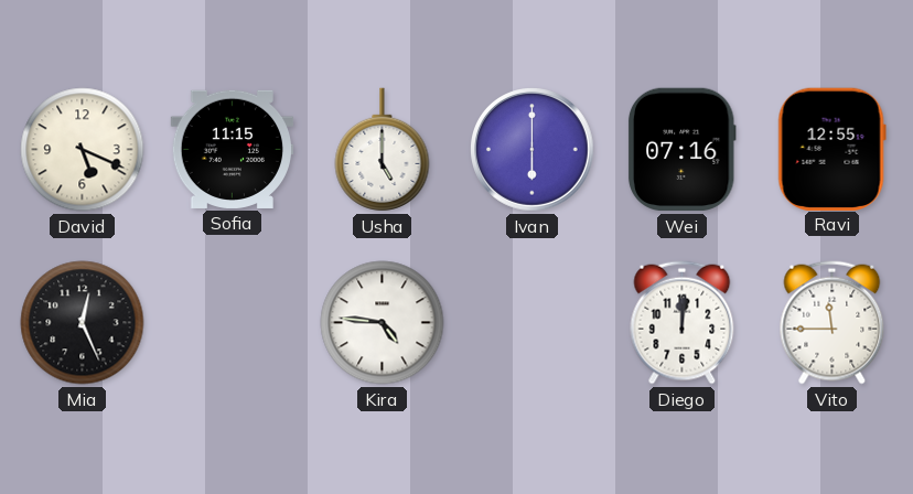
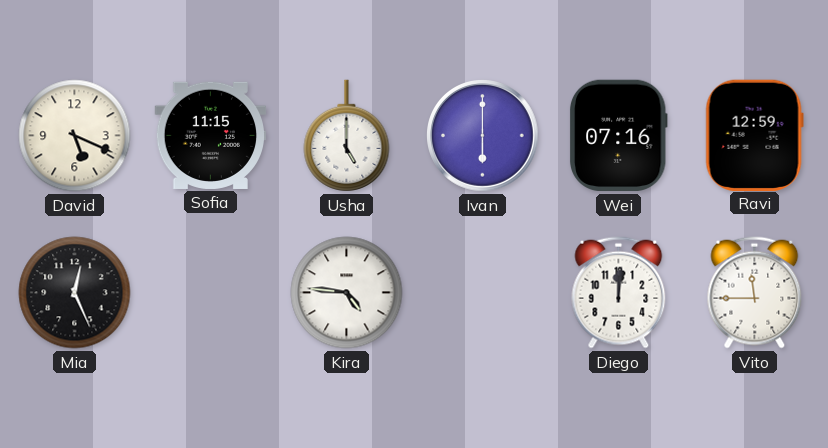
Ravi: 12:55 -> 12:59 (754, 135)
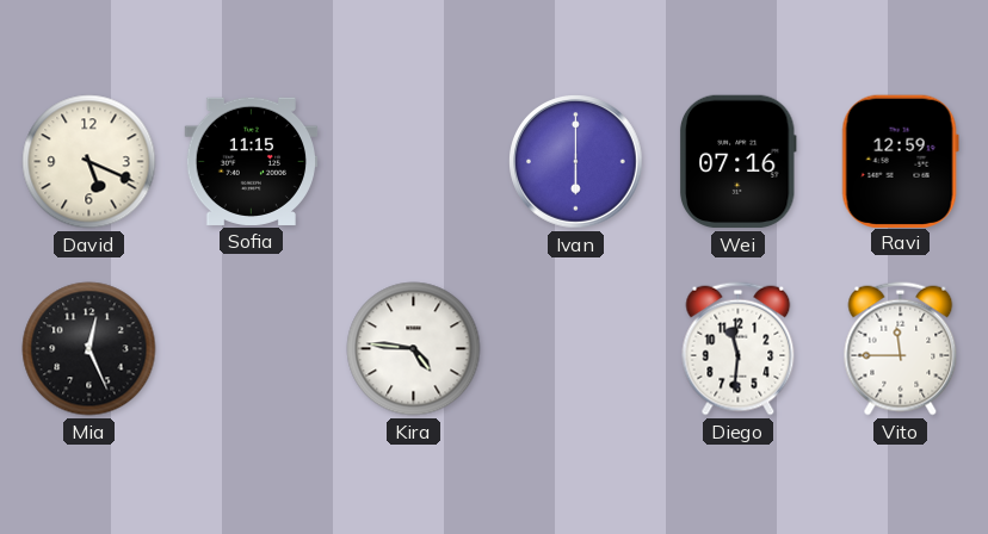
Usha: 5:00 -> none (347, 136)
Diego: 12:01 -> 11:31 (739, 349)
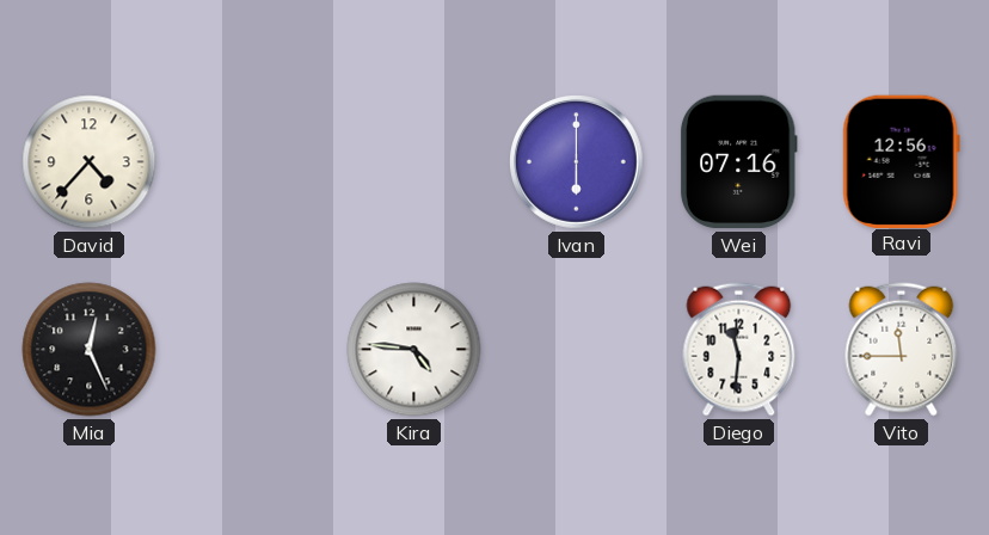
David: 5:19 -> 4:37 (90, 162)
Sofia: 11:15 -> none (252, 161)
Ravi: 12:59 -> 12:56 (901, 161)
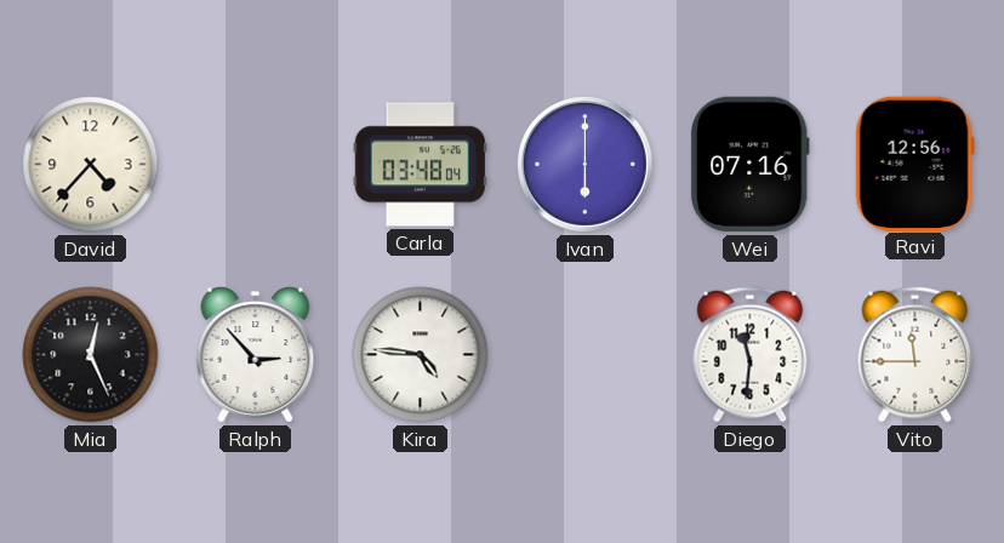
Carla: none -> 03:48 (420, 165)
Ralph: none -> 2:53 (256, 355)
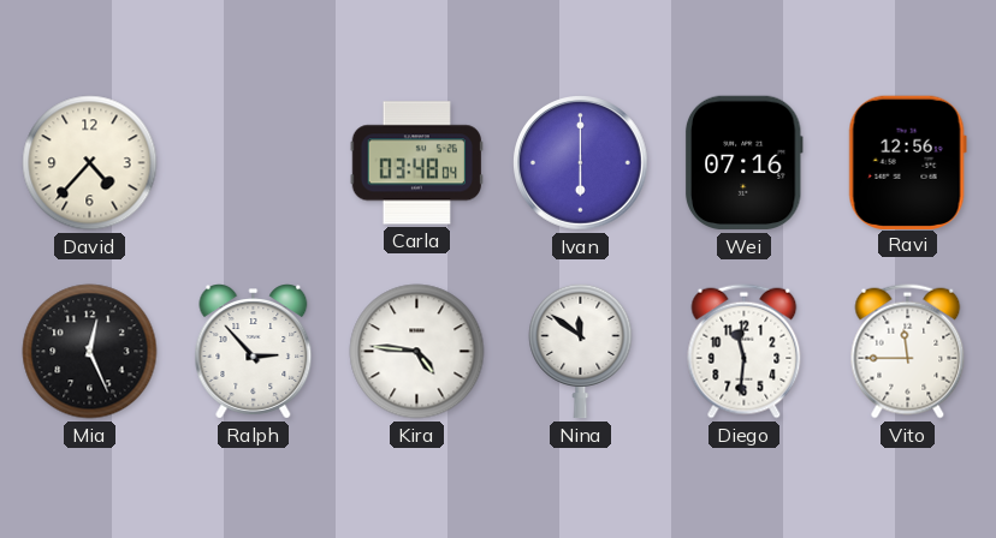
Nina: none -> 11:51 (581, 351)
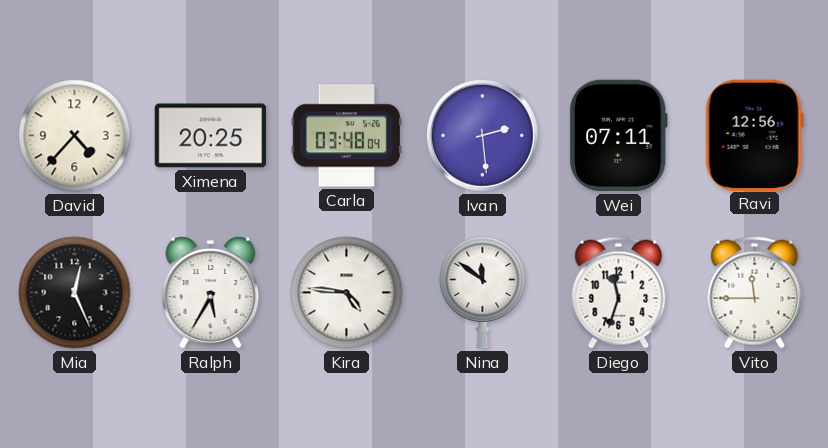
Ximena: none -> 20:25 (211, 136)
Ivan: 6:00 -> 2:29 (483, 136)
Wei: 07:16 -> 07:11 (618, 136)
Ralph: 2:53 -> 5:35 (211, 293)
Diego: 11:31 -> 11:33 (619, 293)
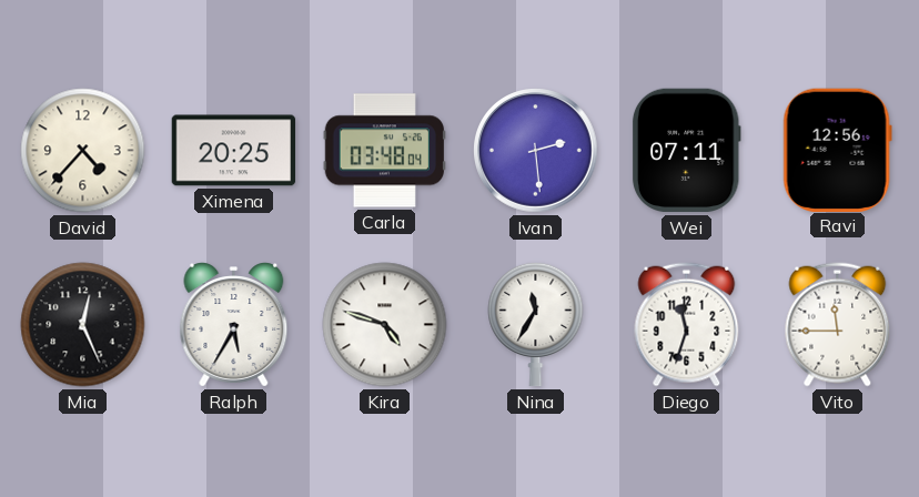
Kira: 4:46 -> 4:48 (385, 325)
Nina: 11:51 -> 11:35 (536, 324)
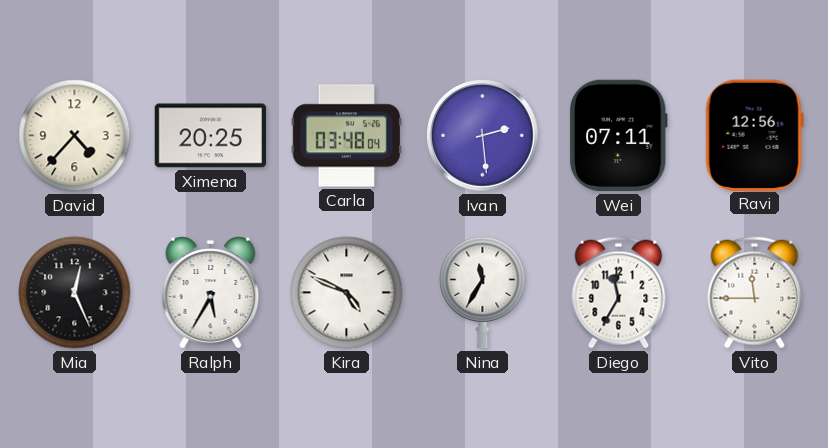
Kira: 4:48 -> 4:49 (347, 293)
Diego: 11:33 -> 11:35 (619, 293)
